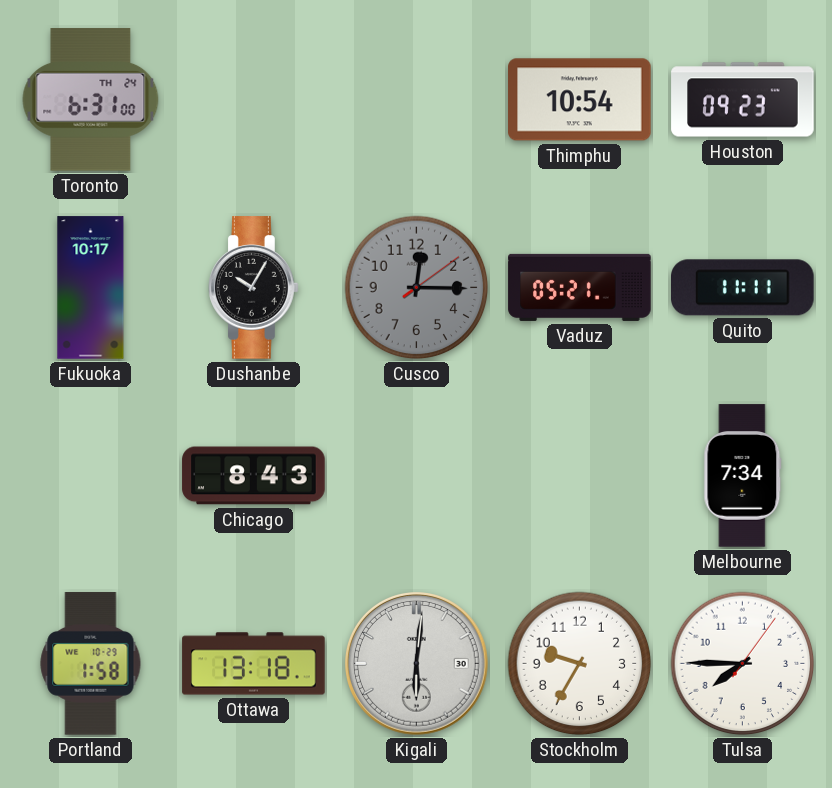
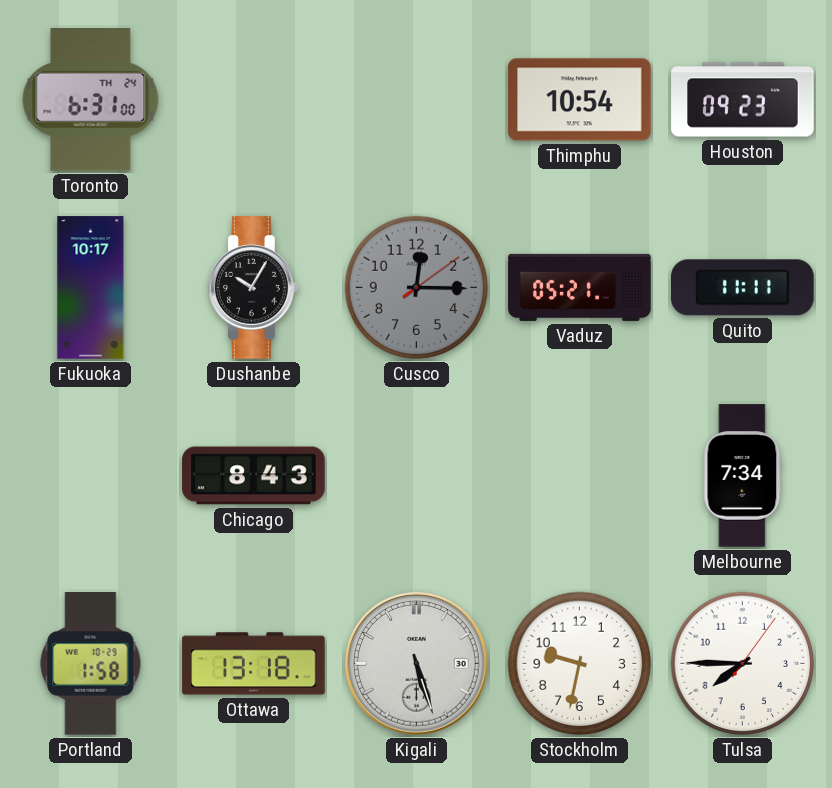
Kigali: 6:01 -> 5:27 (417, 664)
Stockholm: 9:35 -> 9:32 (580, 664)
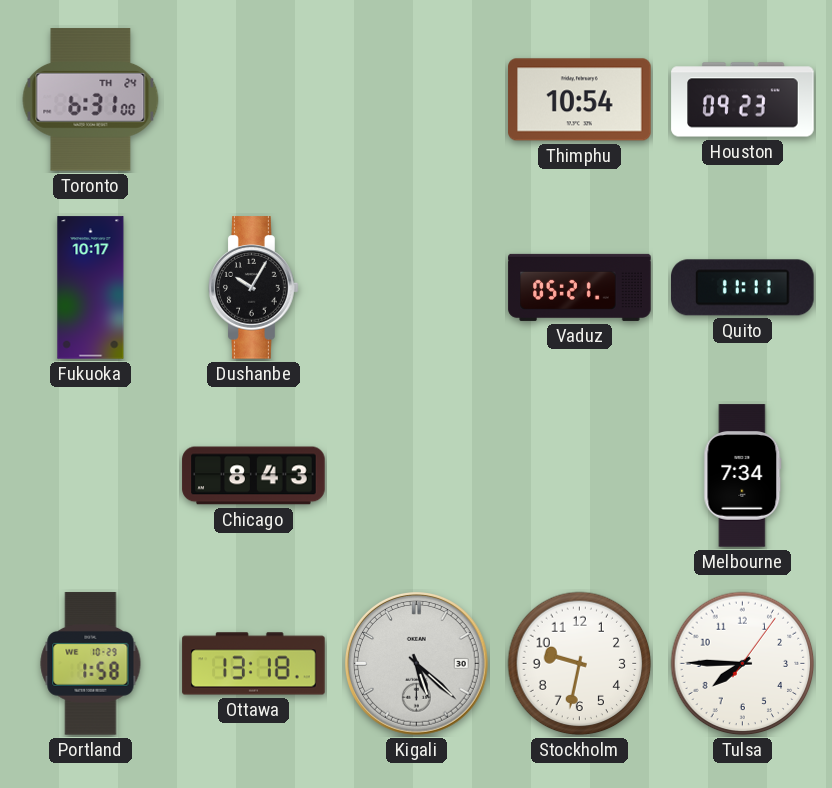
Cusco: 12:15 -> none (417, 288)
Kigali: 5:27 -> 5:22 (417, 664)
